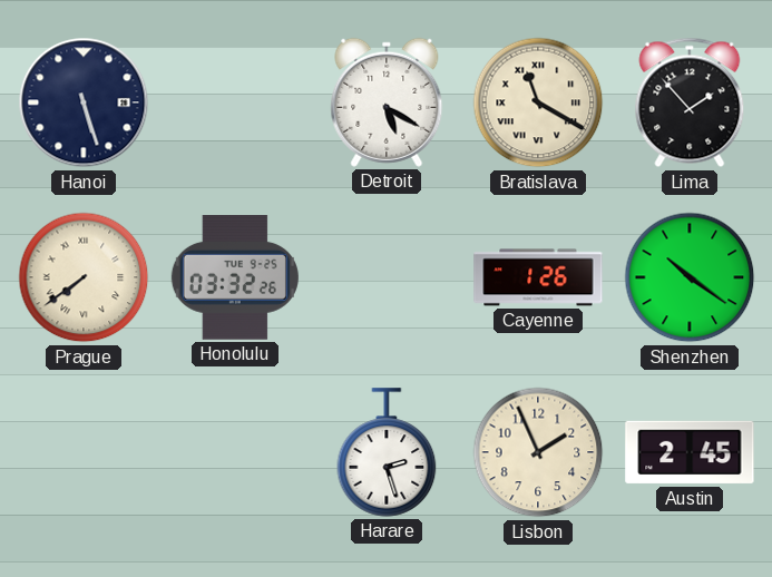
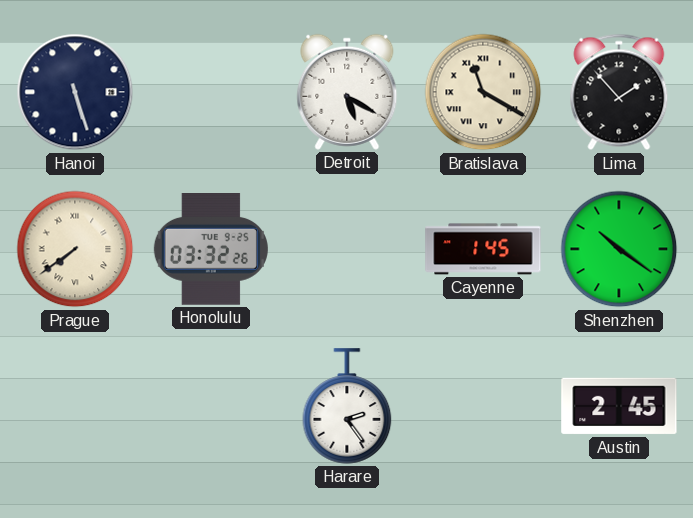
Cayenne: 1:26 -> 1:45 (483, 249)
Harare: 2:27 -> 2:24 (347, 406)
Lisbon: 1:56 -> none (538, 452)
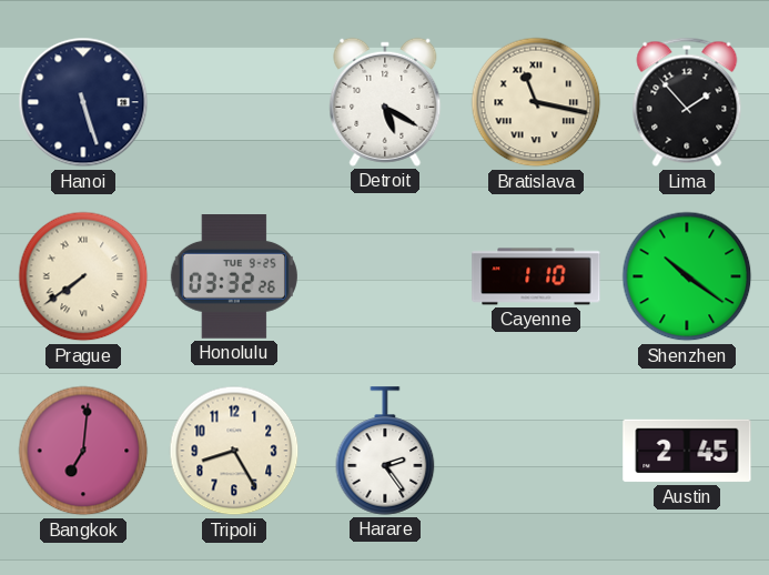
Bratislava: 11:20 -> 11:17 (536, 102)
Cayenne: 1:45 -> 1:10 (536, 276)
Bangkok: none -> 7:01 (83, 451)
Tripoli: none -> 8:25 (234, 451)
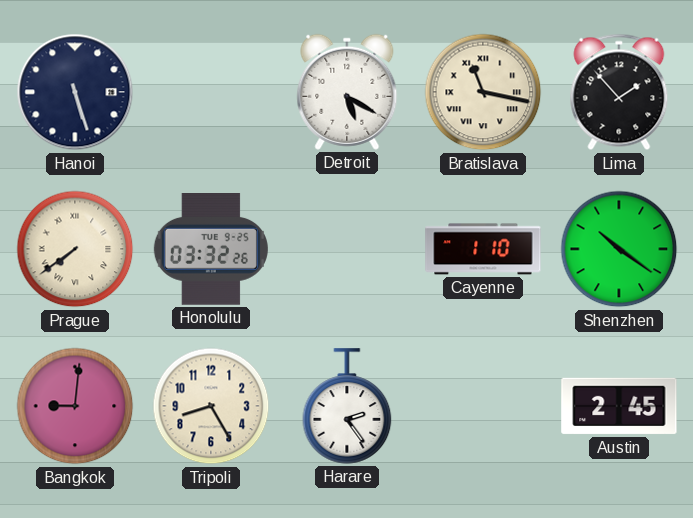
Bangkok: 7:01 -> 9:01 (75, 406)
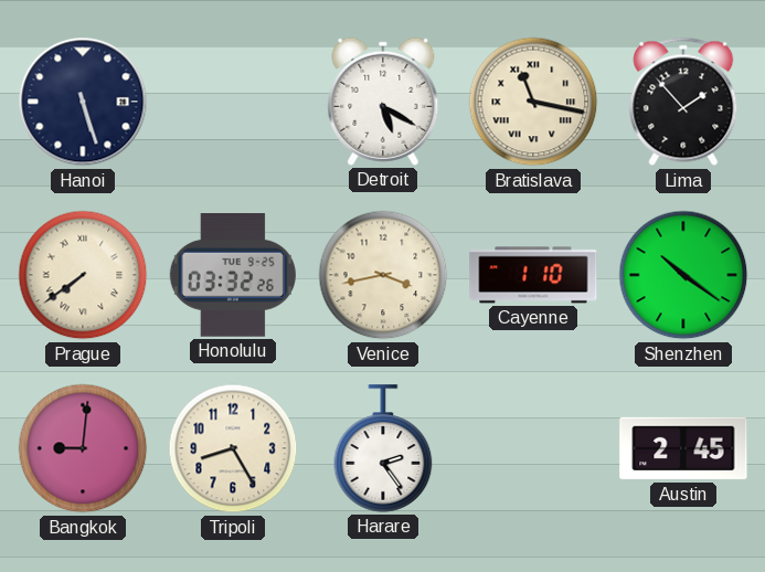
Venice: none -> 3:43 (383, 275)
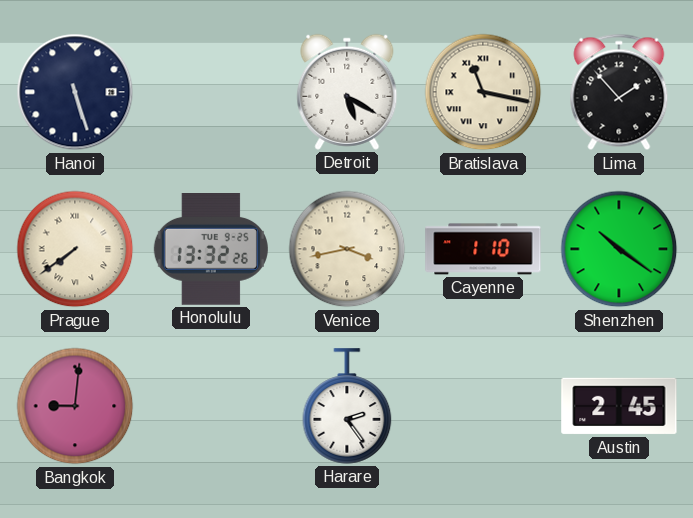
Honolulu: 03:32 -> 13:32 (211, 250)
Tripoli: 8:25 -> none (233, 448)
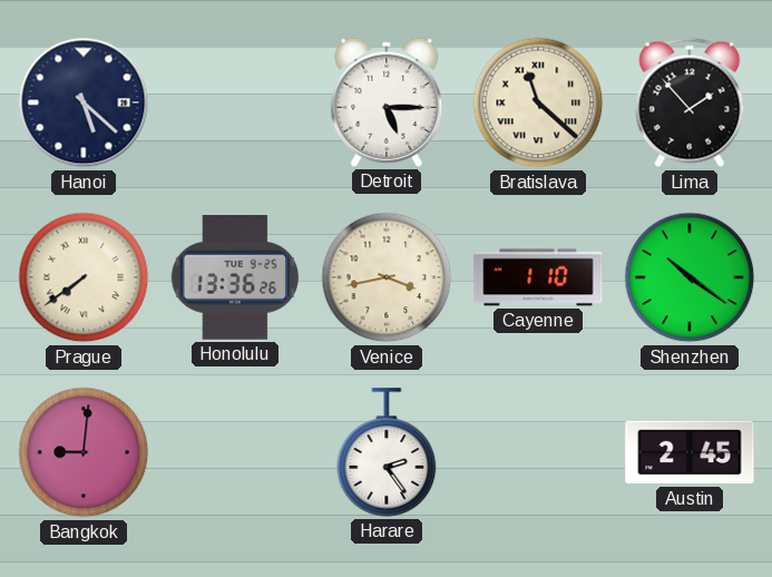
Hanoi: 5:27 -> 5:22 (84, 102)
Detroit: 5:20 -> 5:15 (387, 102)
Bratislava: 11:17 -> 11:22 (538, 102)
Honolulu: 13:32 -> 13:36 (235, 278)
